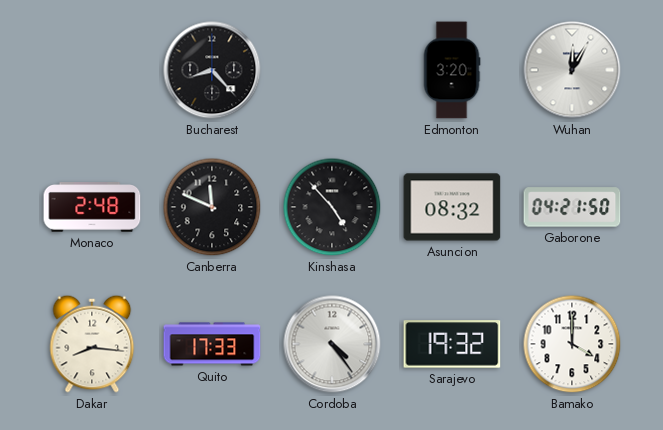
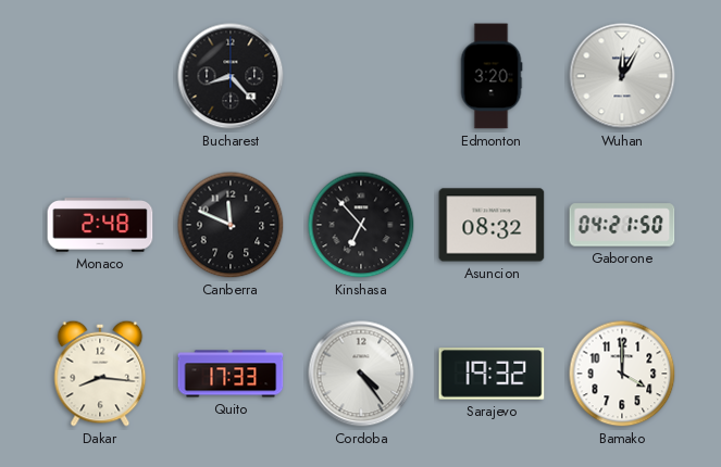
Kinshasa: 4:53 -> 6:53 (361, 225)
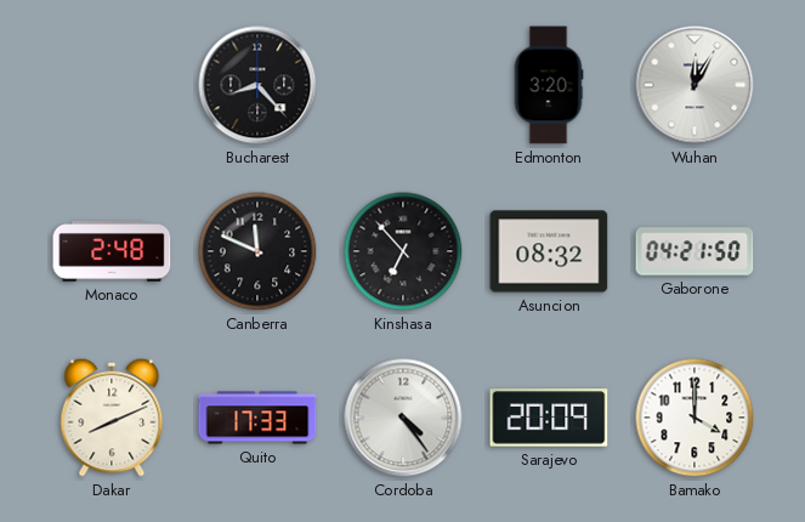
Dakar: 8:16 -> 8:11 (112, 418)
Sarajevo: 19:32 -> 20:09 (549, 418)
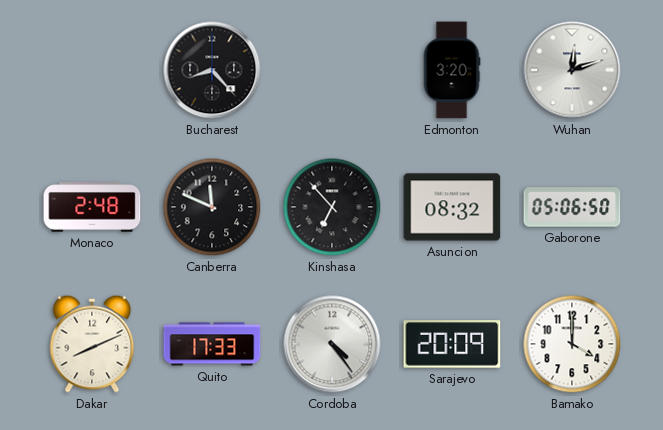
Wuhan: 12:05 -> 12:12 (572, 70)
Gaborone: 04:21 -> 05:06 (572, 207)
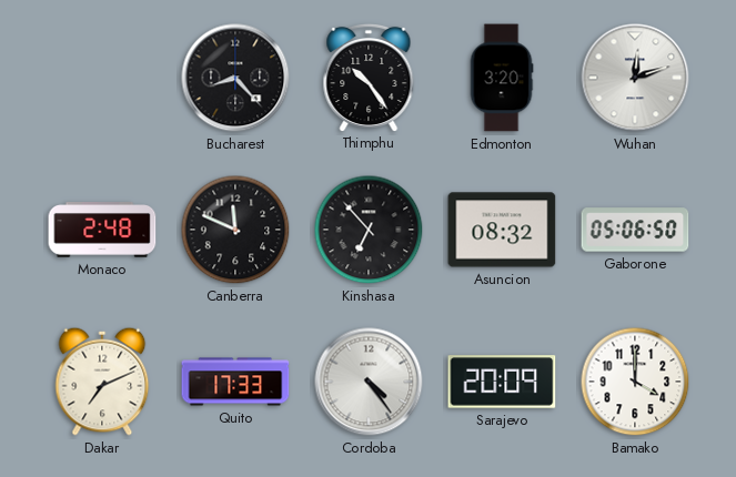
Thimphu: none -> 10:24 (369, 77)
Dakar: 8:11 -> 7:11 (102, 382)
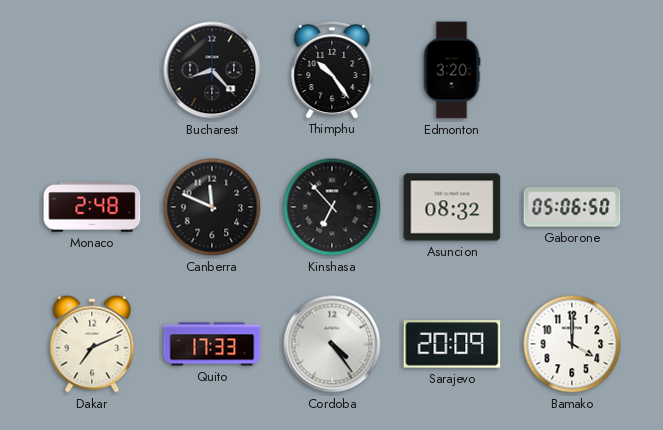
Wuhan: 12:12 -> none (635, 78)
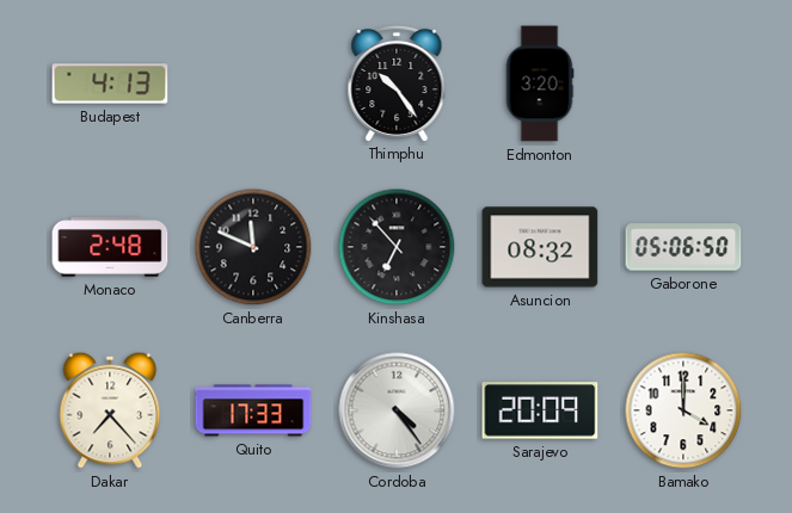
Budapest: none -> 4:13 (110, 84)
Bucharest: 8:23 -> none (212, 70)
Dakar: 7:11 -> 7:23 (110, 410)
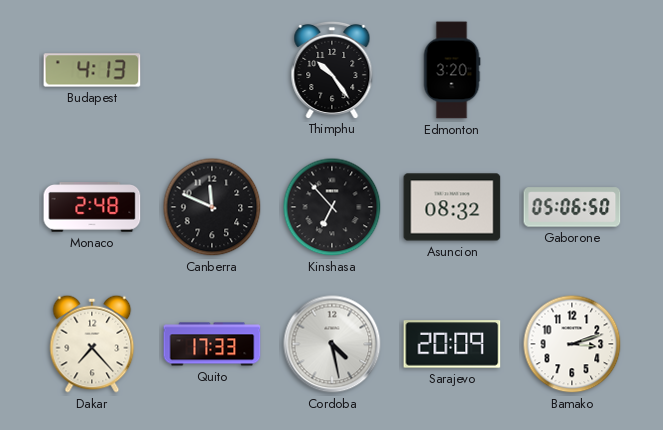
Cordoba: 4:24 -> 4:28 (332, 344)
Bamako: 4:00 -> 3:12 (572, 344)
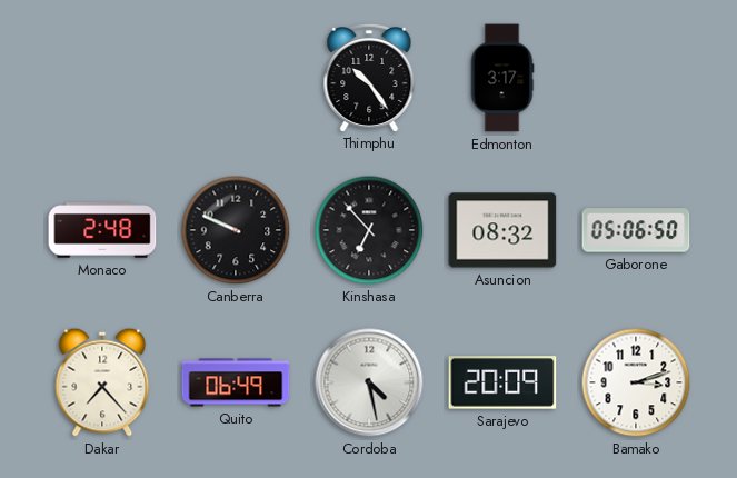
Budapest: 4:13 -> none (92, 70)
Edmonton: 3:20 -> 3:17 (502, 78)
Canberra: 11:49 -> 9:49 (236, 230)
Quito: 17:33 -> 06:49 (236, 382)
